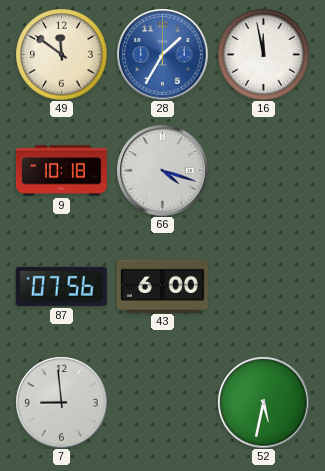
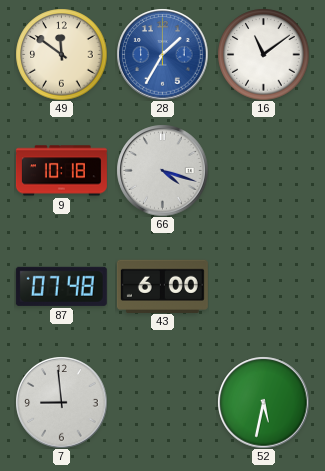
16: 11:58 -> 11:09 (263, 54)
87: 07:56 -> 07:48 (61, 286)
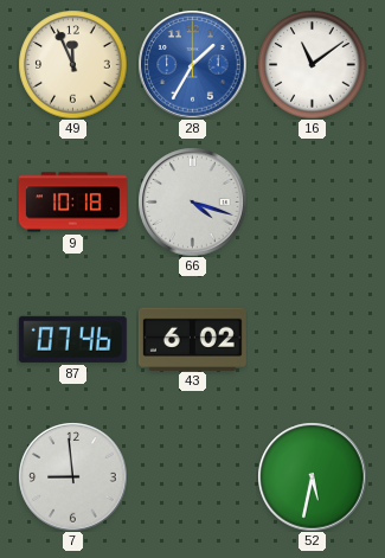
49: 11:51 -> 11:56 (72, 64)
87: 07:48 -> 07:46 (72, 339)
43: 6:00 -> 6:02 (192, 339)
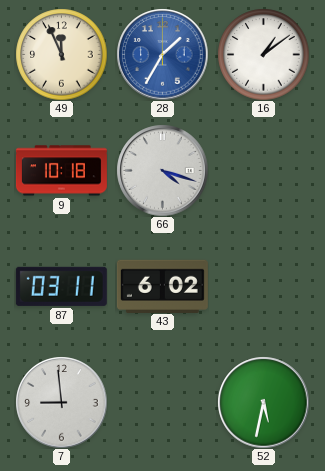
16: 11:09 -> 1:09 (263, 54)
87: 07:46 -> 03:11 (61, 286)
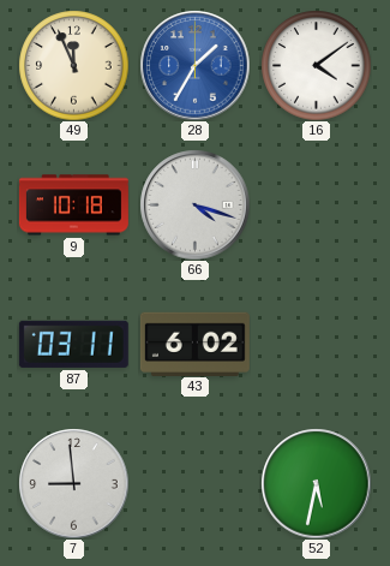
16: 1:09 -> 4:09 (316, 65)
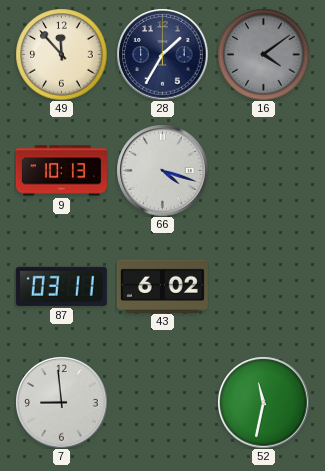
49: 11:56 -> 11:53 (61, 54)
28 dial: blue -> navy (162, 54)
16 dial: white -> grey (263, 54)
9: 10:18 -> 10:13 (61, 171)
52: 5:32 -> 11:32 (263, 402)
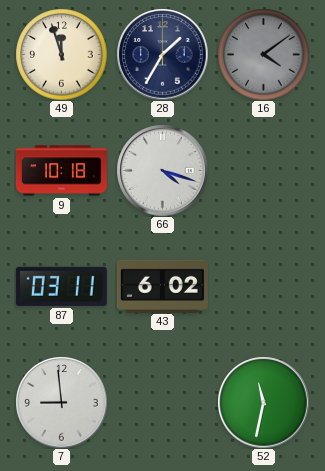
49: 11:53 -> 11:57 (61, 54)
9: 10:13 -> 10:18 (61, 171)
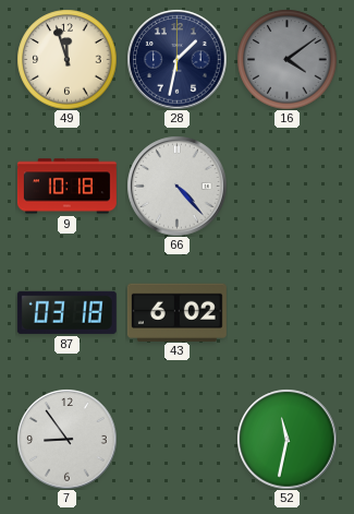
28: 1:35 -> 1:32 (176, 59)
66: 4:18 -> 4:23 (176, 186)
87: 03:11 -> 03:18 (66, 312)
7: 8:59 -> 8:54 (66, 439)
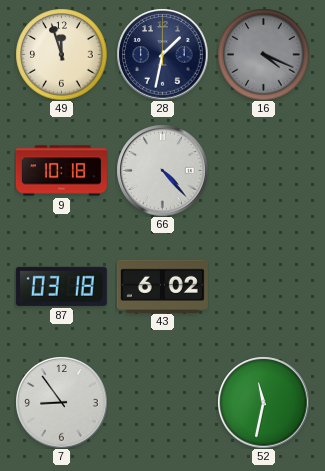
16: 4:09 -> 4:19 (263, 54)
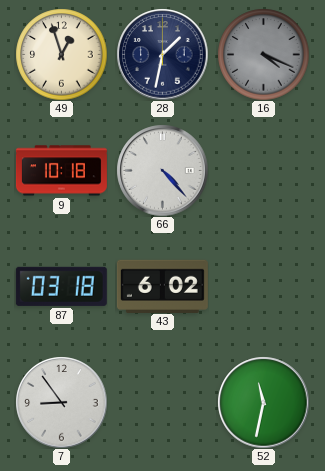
49: 11:57 -> 12:57 (61, 54)
